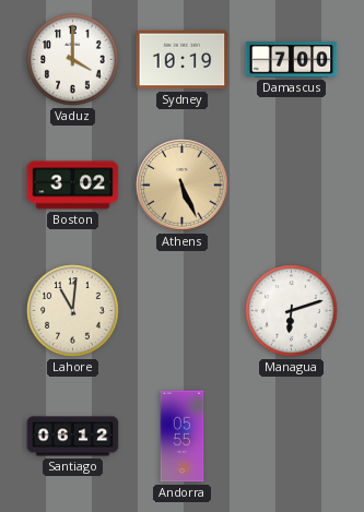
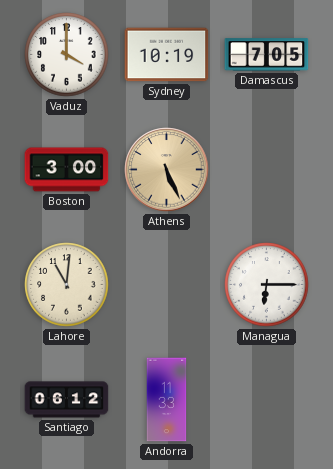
Damascus: 7:00 -> 7:05 (267, 55)
Boston: 3:02 -> 3:00 (67, 170)
Managua: 6:12 -> 6:15 (267, 285)
Andorra: 05:55 -> 11:33 (167, 400)
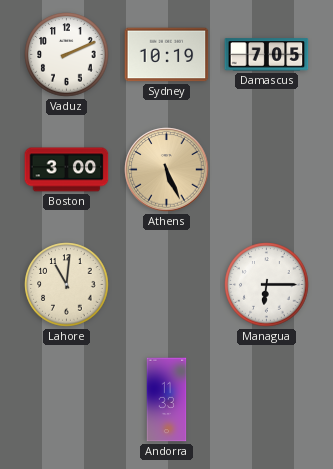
Vaduz: 4:00 -> 2:11 (67, 55)
Santiago: 06:12 -> none (67, 400)
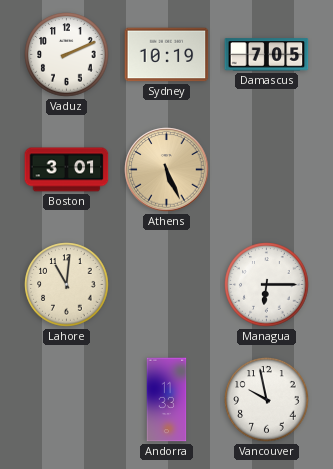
Boston: 3:00 -> 3:01 (67, 170)
Vancouver: none -> 9:58 (267, 400)
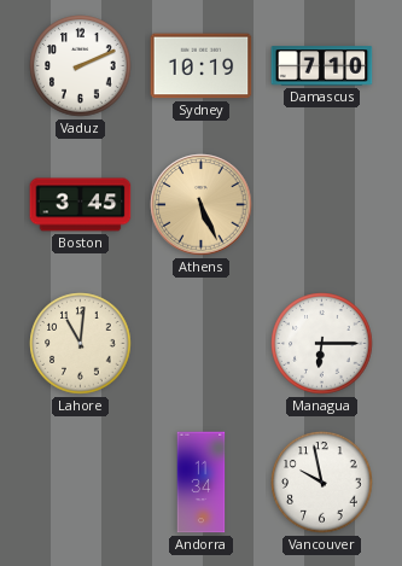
Damascus: 7:05 -> 7:10 (322, 66)
Boston: 3:01 -> 3:45 (81, 205)
Andorra: 11:33 -> 11:34 (202, 483)
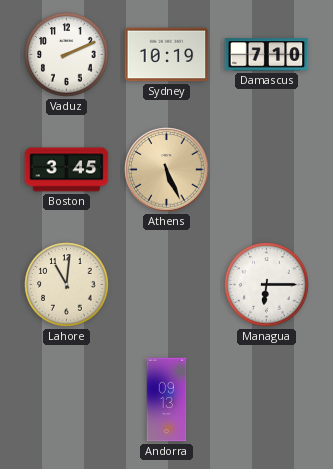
Andorra: 11:34 -> 09:13 (167, 400)
Vancouver: 9:58 -> none (322, 483)
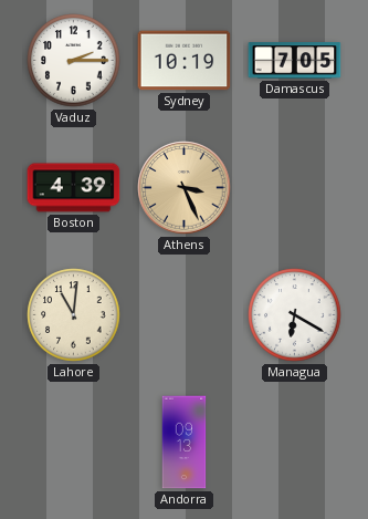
Vaduz: 2:11 -> 2:15 (74, 61)
Damascus: 7:10 -> 7:05 (295, 61)
Boston: 3:45 -> 4:39 (74, 188)
Athens: 5:26 -> 3:26 (185, 188)
Managua: 6:15 -> 6:20 (295, 315)
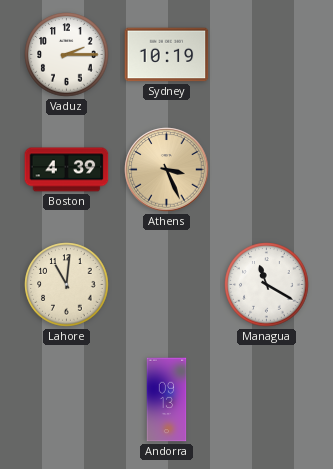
Damascus: 7:05 -> none (295, 61)
Managua: 6:20 -> 11:20 (267, 285)
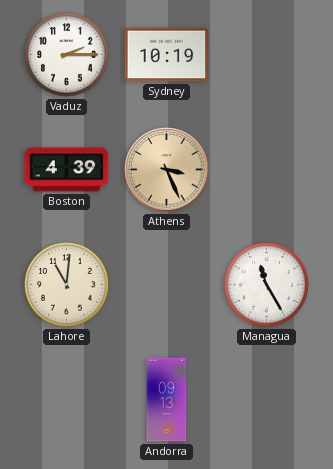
Managua: 11:20 -> 11:25 (267, 285)
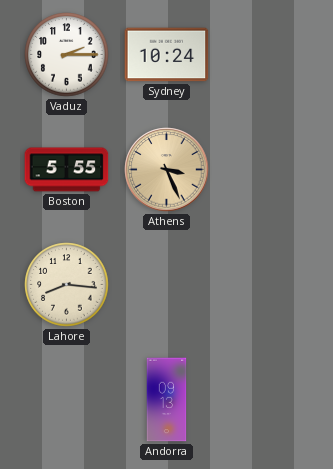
Sydney: 10:19 -> 10:24 (167, 55)
Boston: 4:39 -> 5:55 (67, 170)
Lahore: 11:01 -> 8:16 (67, 285)
Managua: 11:25 -> none (267, 285)
